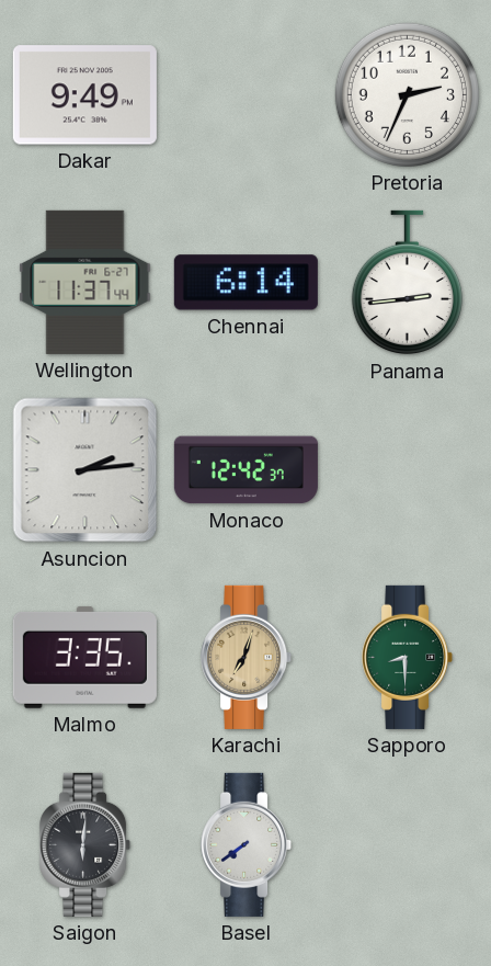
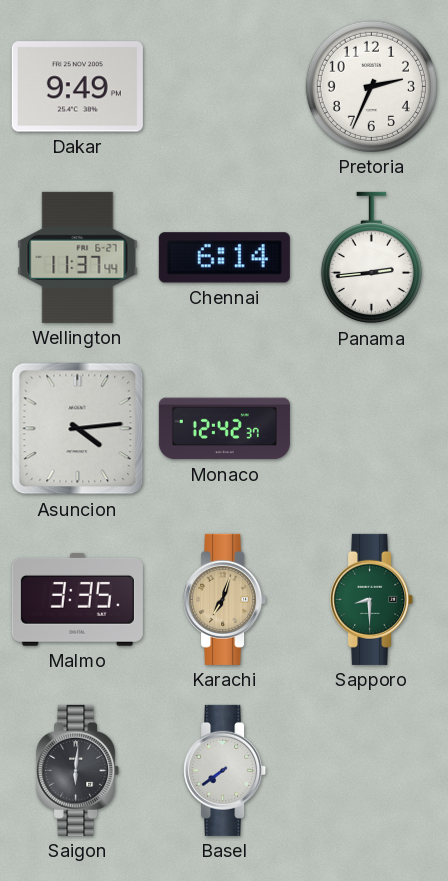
Asuncion: 2:14 -> 4:14 (78, 429)
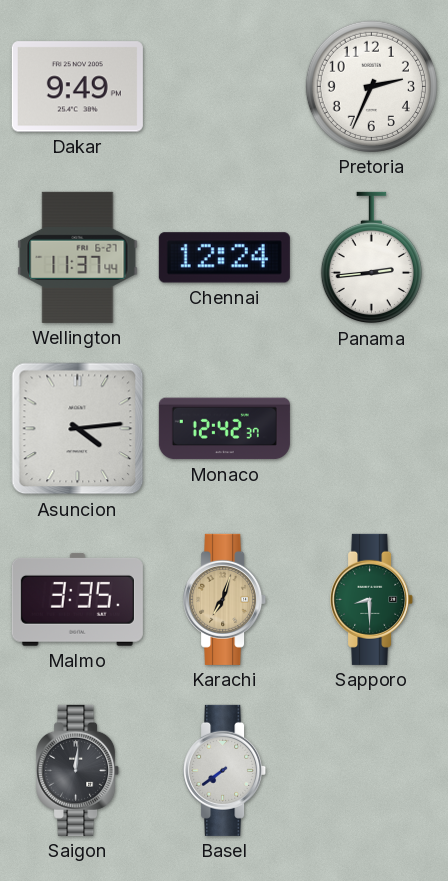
Chennai: 6:14 -> 12:24 (224, 258)
Saigon: 6:01 -> 12:01 (78, 770)
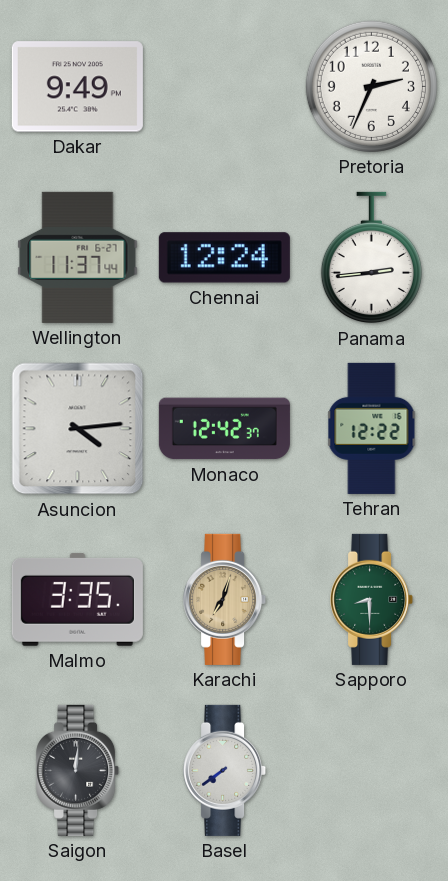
Tehran: none -> 12:22 (372, 428)
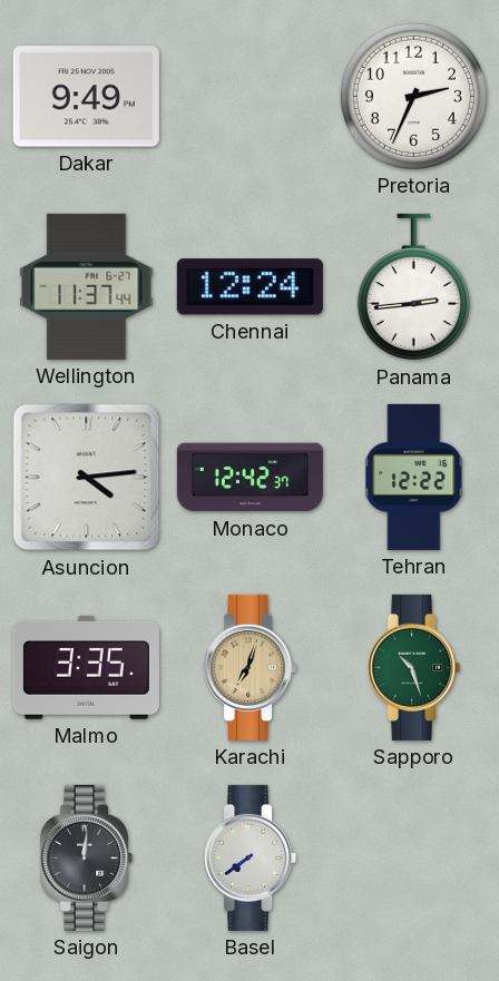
Sapporo: 8:30 -> 10:27 (414, 667)
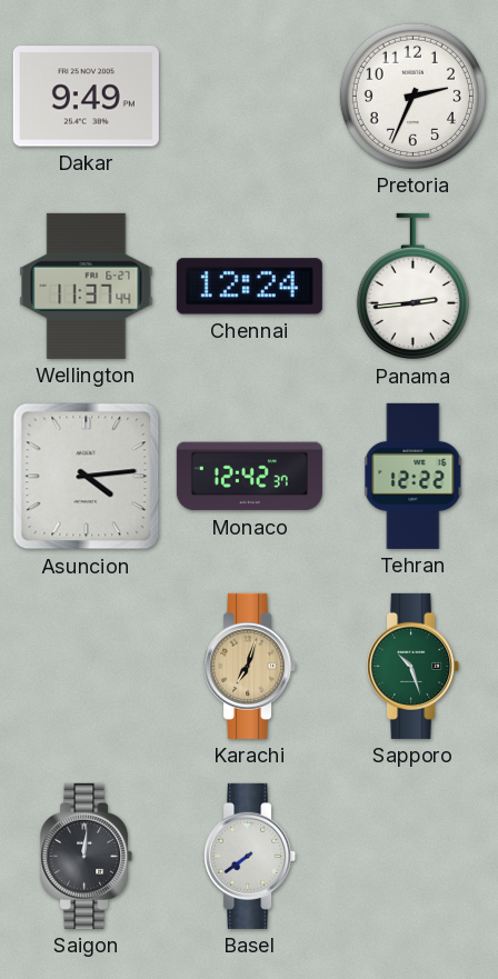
Malmo: 3:35 -> none (86, 667)
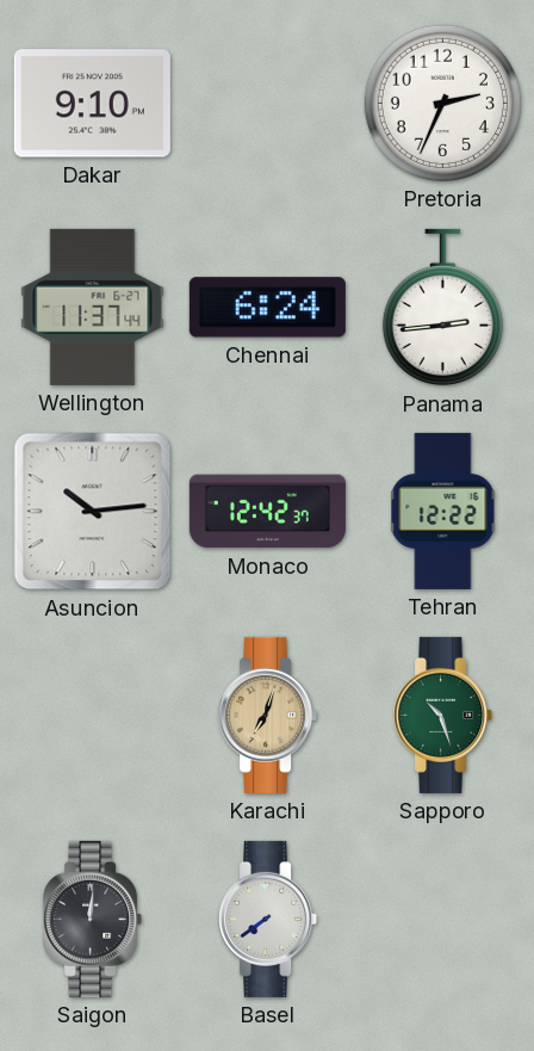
Dakar: 9:49 -> 9:10 (92, 104)
Chennai: 12:24 -> 6:24 (267, 308)
Asuncion: 4:14 -> 10:14 (93, 512)
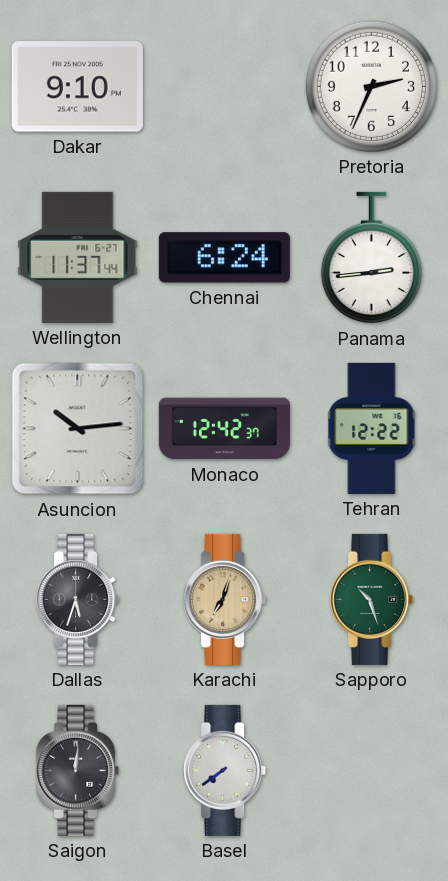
Dallas: none -> 5:33 (78, 599)
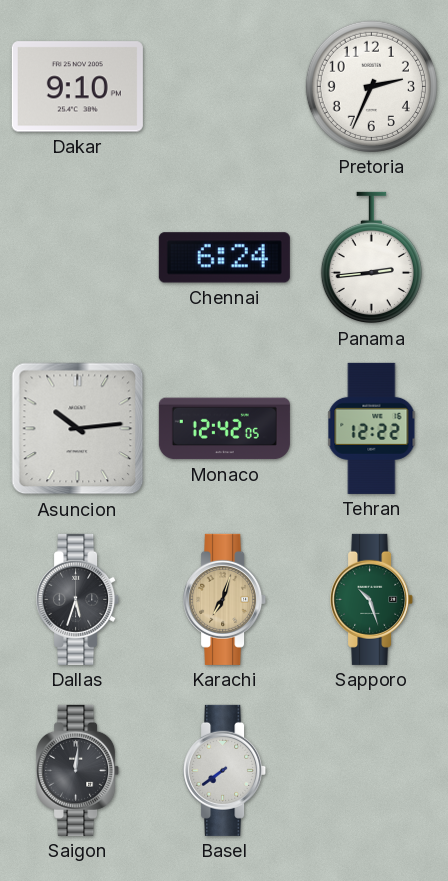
Wellington: 11:37 -> none (78, 257)
Monaco: 12:42:37 -> 12:42:05 (224, 429)
